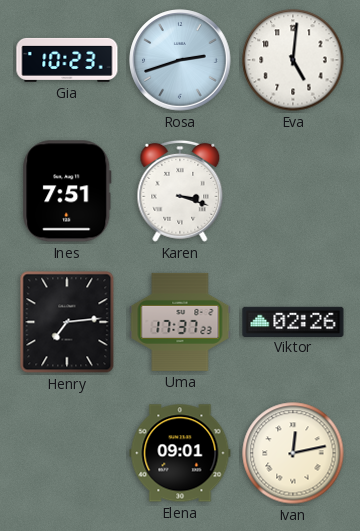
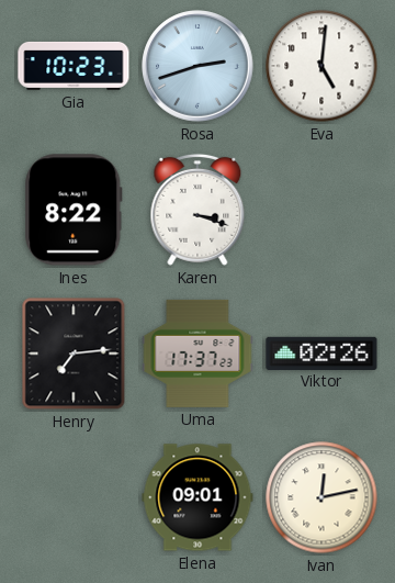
Ines: 7:51 -> 8:22 (74, 210)
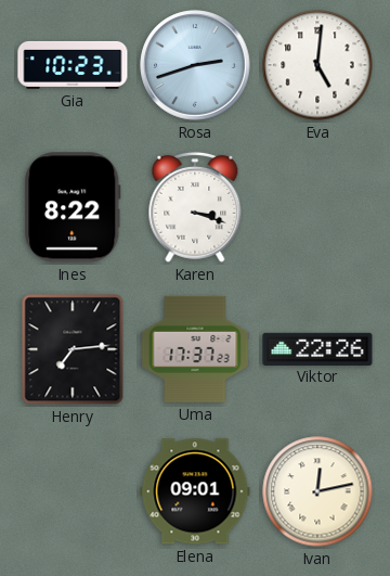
Viktor: 02:26 -> 22:26 (317, 348)
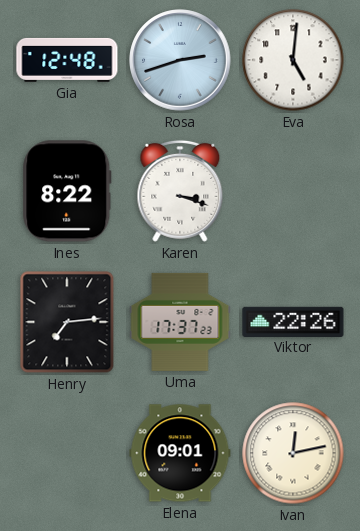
Gia: 10:23 -> 12:48 (67, 60)
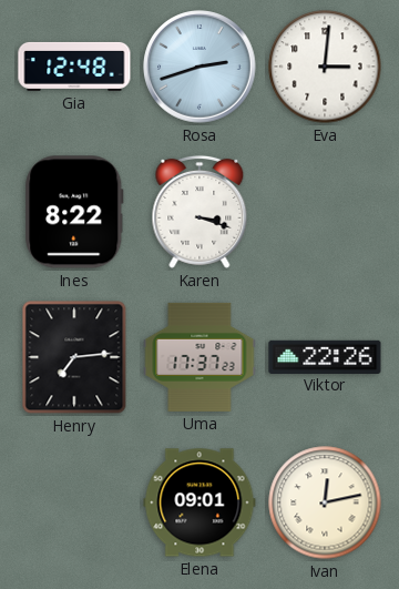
Eva: 5:01 -> 3:01 (325, 67)
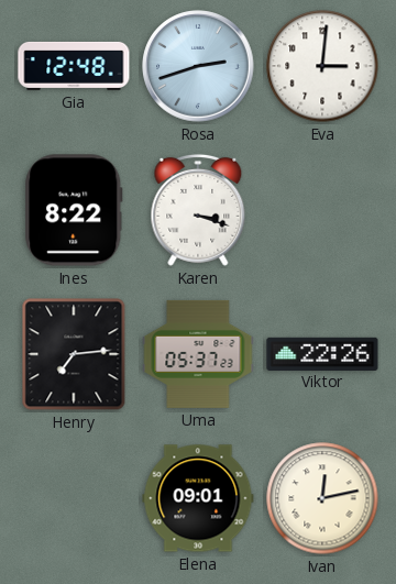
Uma: 17:37 -> 05:37 (198, 354)
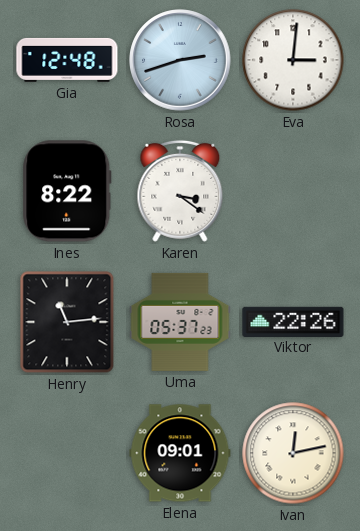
Karen: 3:18 -> 3:21 (180, 191)
Henry: 7:14 -> 11:14 (67, 322)
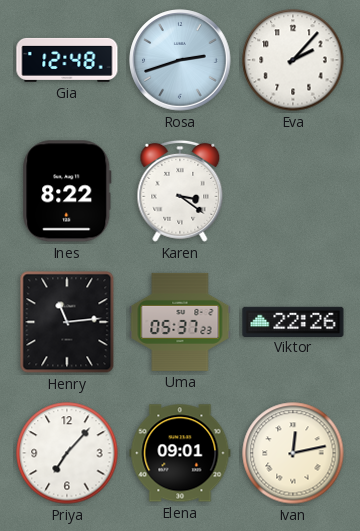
Eva: 3:01 -> 2:07 (293, 60)
Priya: none -> 7:07 (67, 453)
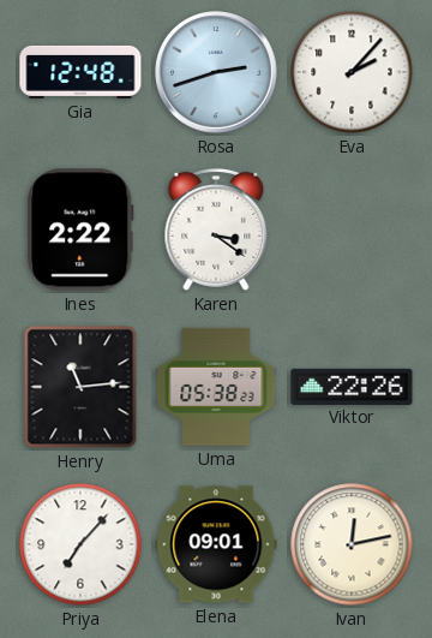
Ines: 8:22 -> 2:22 (80, 229)
Uma: 05:37 -> 05:38 (216, 387)
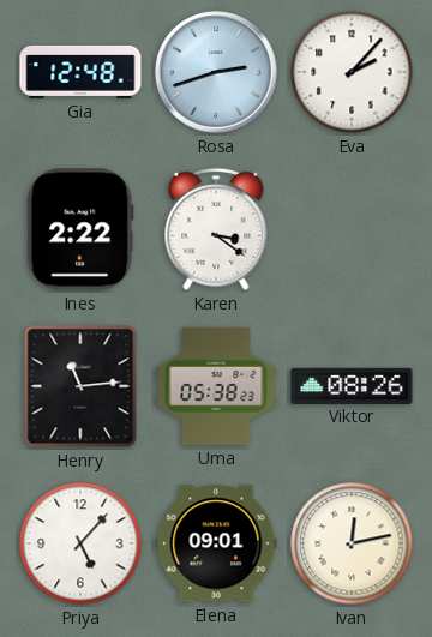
Viktor: 22:26 -> 08:26 (352, 385)
Priya: 7:07 -> 5:07 (80, 543)
